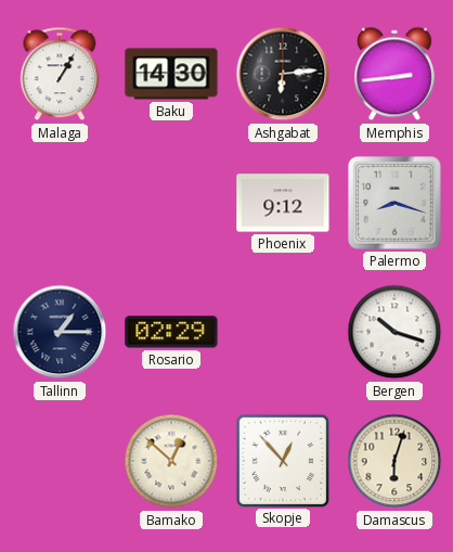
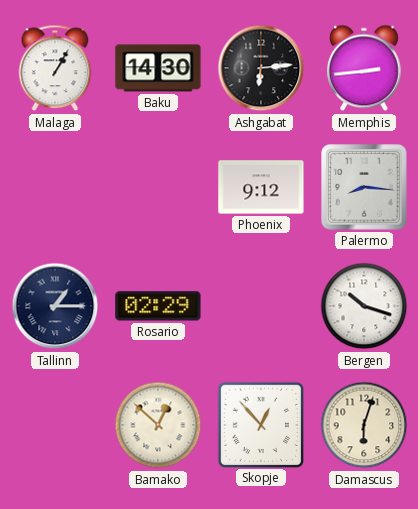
Palermo: 8:18 -> 8:16 (364, 187)
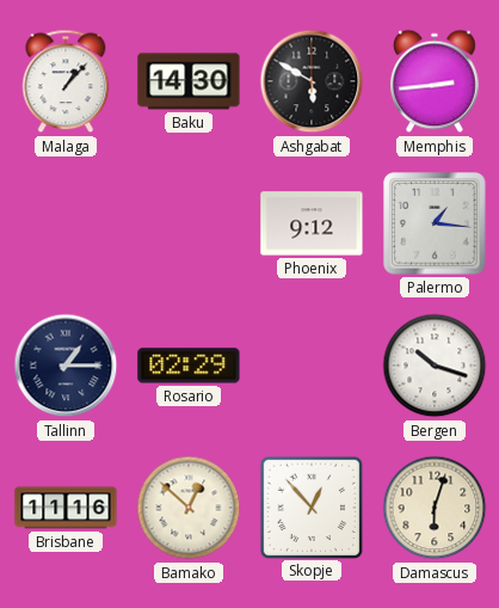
Malaga: 1:05 -> 1:07 (66, 81)
Ashgabat: 6:14 -> 5:50 (312, 81)
Palermo: 8:16 -> 1:16 (435, 223)
Brisbane: none -> 11:16 (66, 508)
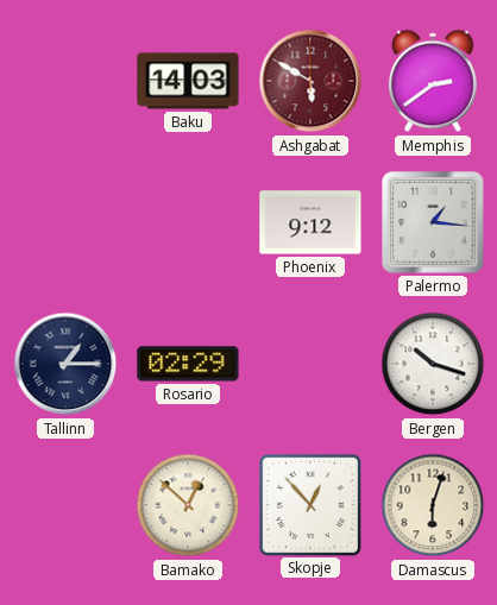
Malaga: 1:07 -> none (66, 81)
Baku: 14:30 -> 14:03 (188, 81)
Ashgabat dial: black -> burgundy (310, 81)
Memphis: 2:44 -> 2:39 (434, 81)
Brisbane: 11:16 -> none (66, 508)
